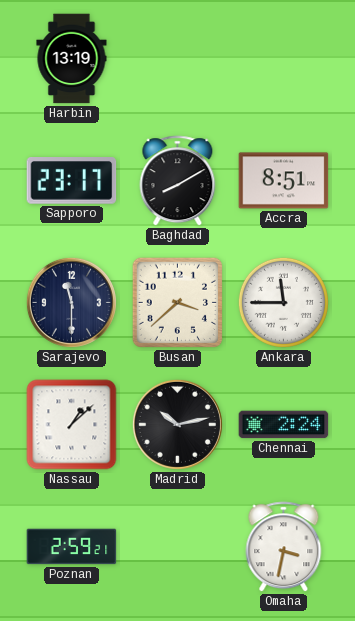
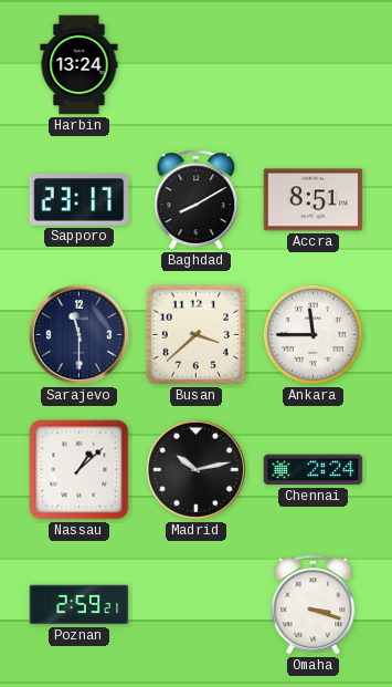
Harbin: 13:19 -> 13:24 (80, 65)
Omaha: 3:32 -> 3:18 (314, 605)
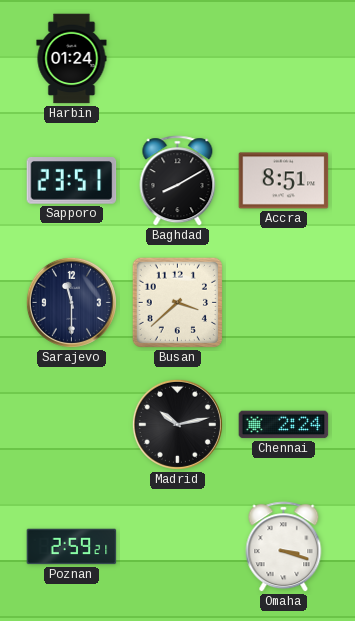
Harbin: 13:24 -> 01:24 (72, 59)
Sapporo: 23:17 -> 23:51 (72, 181)
Ankara: 11:45 -> none (312, 334)
Nassau: 1:08 -> none (80, 470)
